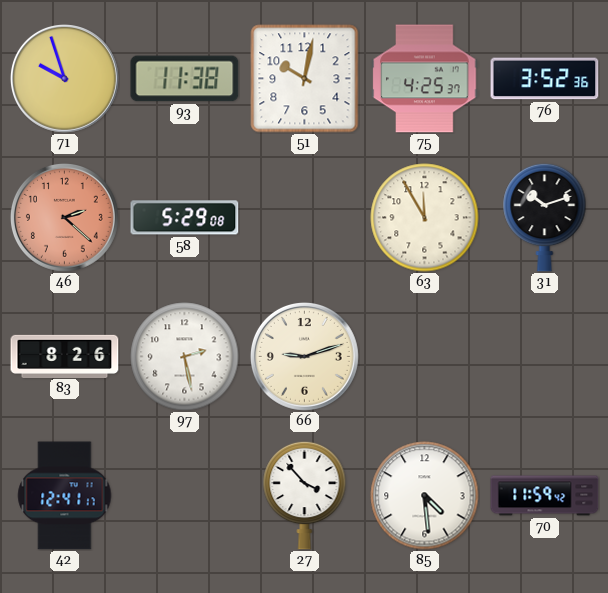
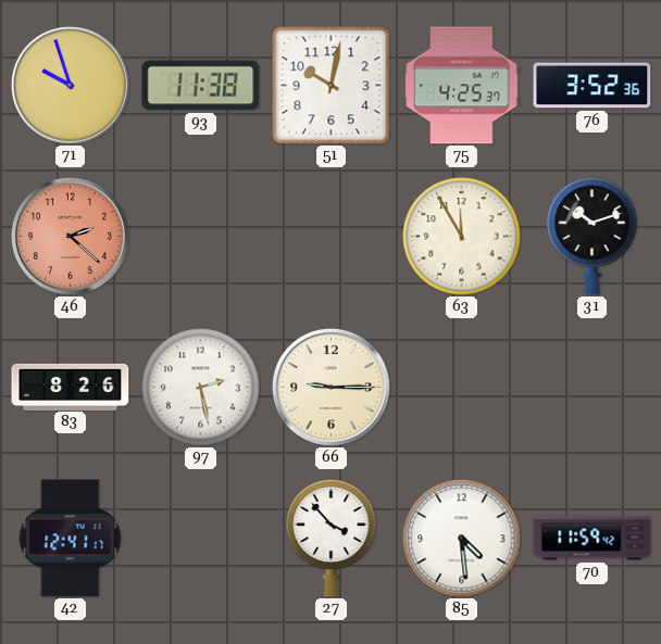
58: 5:29 -> none (185, 218)
66: 9:12 -> 9:15 (330, 387)
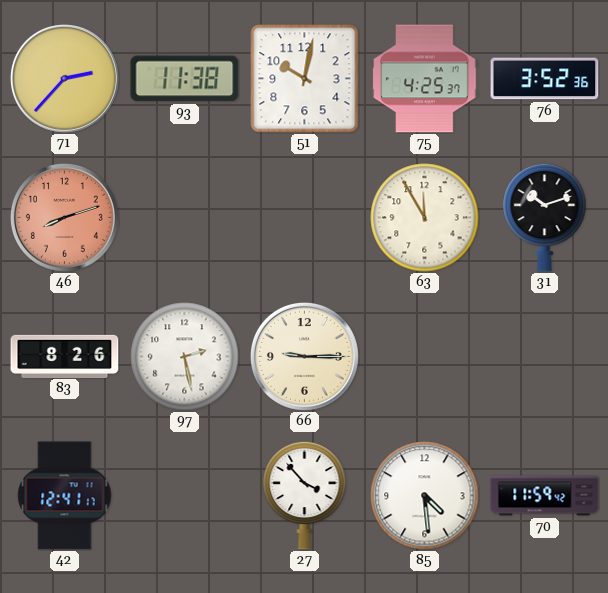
71: 9:57 -> 2:37 (64, 78)
46: 2:22 -> 8:12 (64, 217)
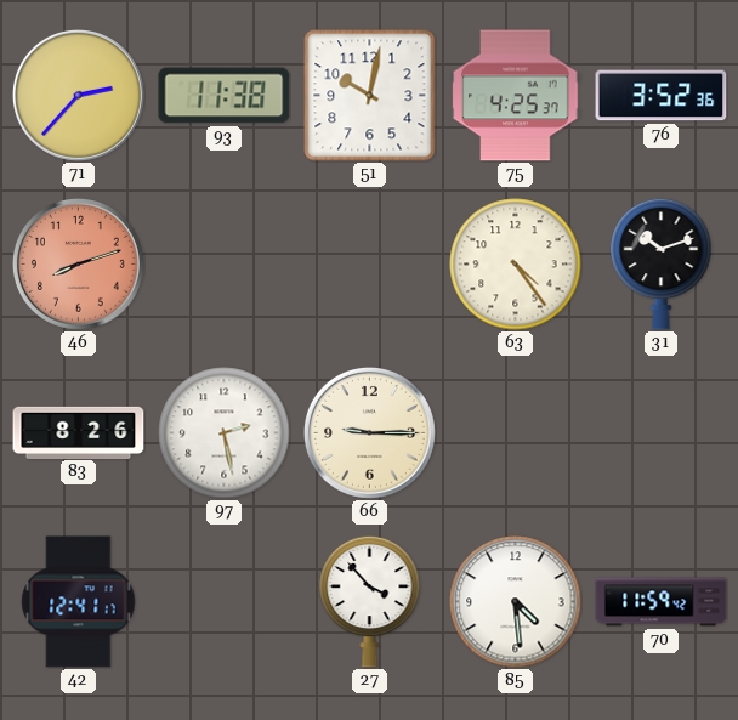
63: 11:55 -> 4:24 (516, 265)
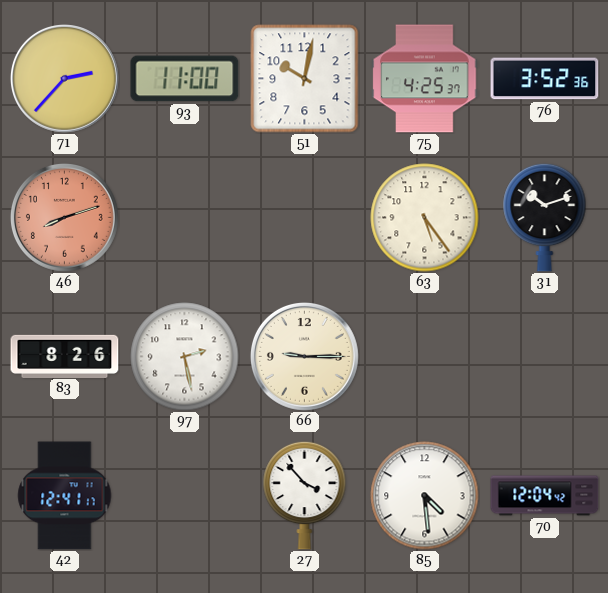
93: 11:38 -> 11:00 (185, 79)
63: 4:24 -> 5:24 (425, 218)
70: 11:59 -> 12:04 (545, 496)
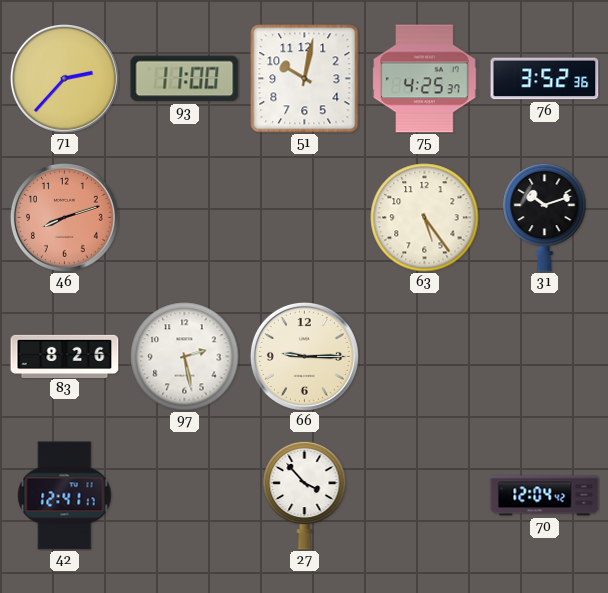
85: 4:29 -> none (425, 496)
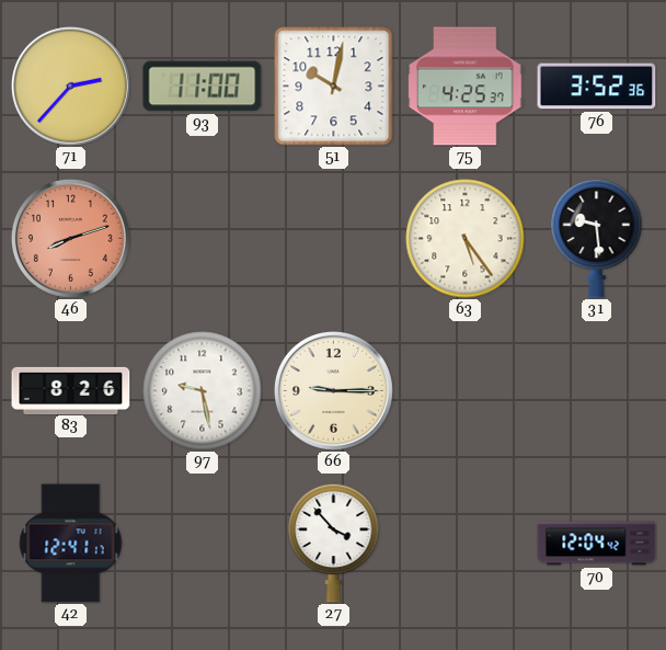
31: 10:12 -> 9:29 (597, 238)
97: 2:28 -> 9:28 (203, 391)
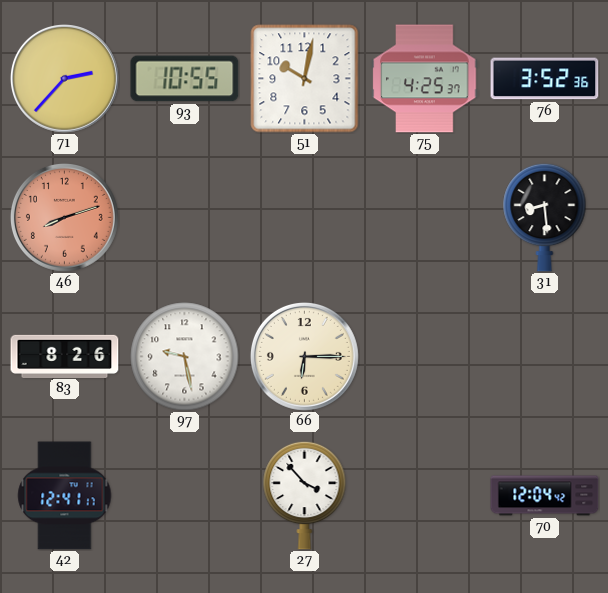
93: 11:00 -> 10:55 (185, 79)
63: 5:24 -> none (466, 239)
31: 9:29 -> 8:29 (545, 217)
66: 9:15 -> 6:15 (304, 356)
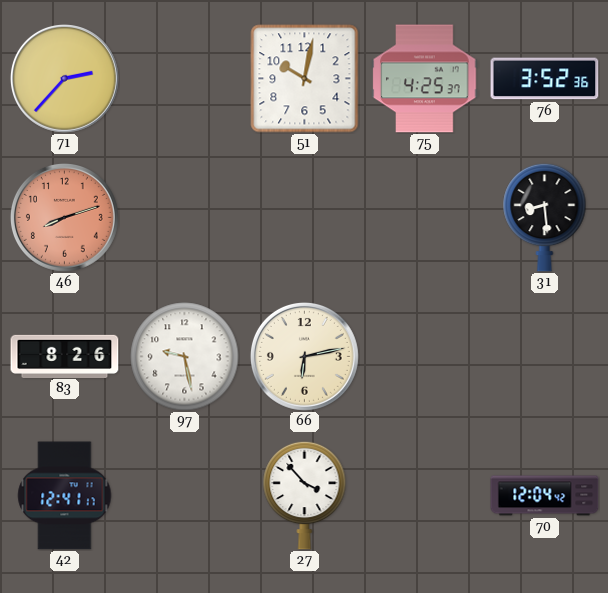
93: 10:55 -> none (185, 79)
66: 6:15 -> 6:13 (304, 356)
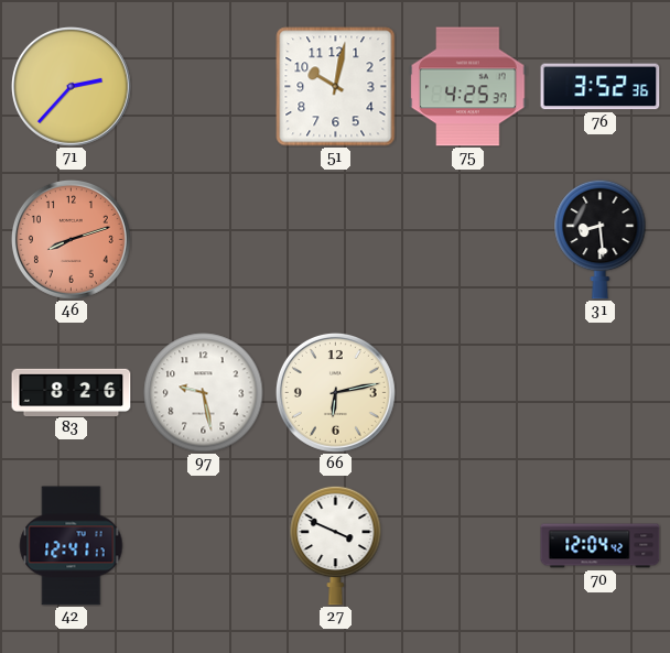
27: 3:53 -> 3:49 (336, 545)
